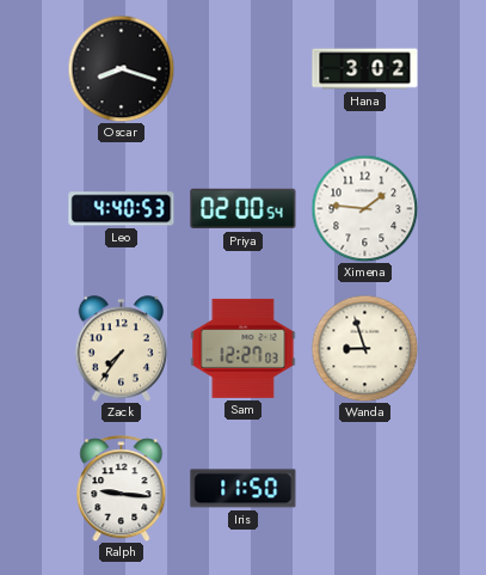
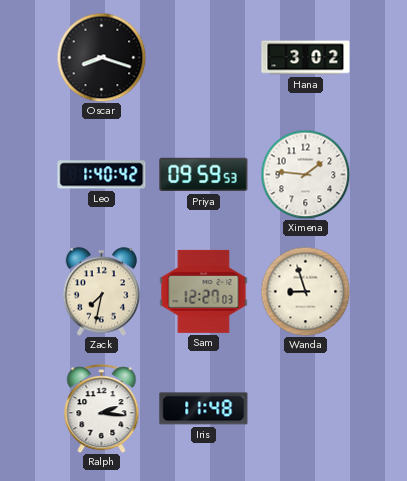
Leo: 4:40 -> 1:40 (102, 175)
Priya: 02:00 -> 09:59 (204, 175)
Zack: 7:36 -> 7:32 (102, 292)
Ralph: 9:16 -> 2:16 (102, 409)
Iris: 11:50 -> 11:48 (204, 409)
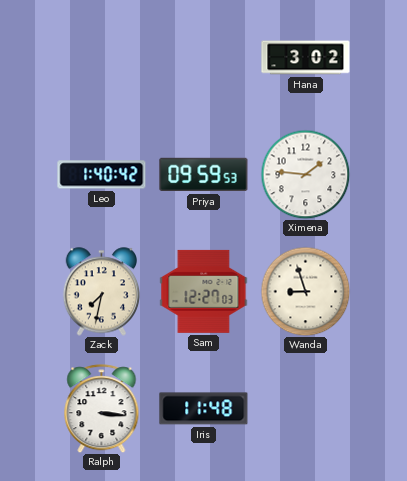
Oscar: 8:18 -> none (101, 57)
Ralph: 2:16 -> 3:16 (102, 409)
